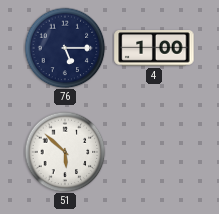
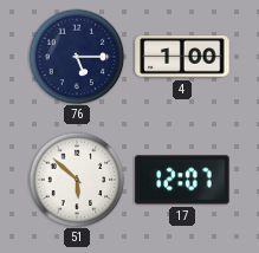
17: none -> 12:07 (182, 180)
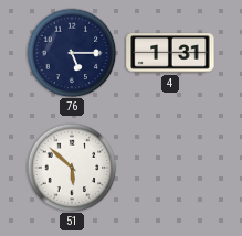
4: 1:00 -> 1:31 (170, 53)
17: 12:07 -> none (182, 180)
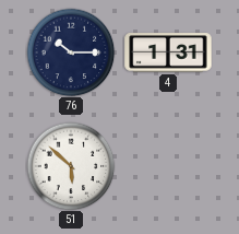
76: 5:15 -> 10:15 (71, 52)
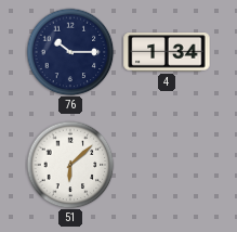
4: 1:31 -> 1:34 (167, 52)
51: 5:52 -> 6:08 (70, 165)
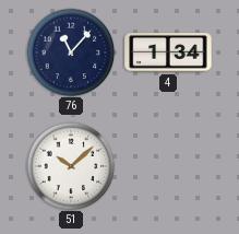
76: 10:15 -> 11:07 (71, 52)
51: 6:08 -> 10:08 (71, 166)
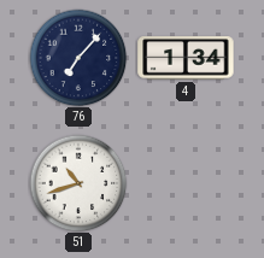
76: 11:07 -> 7:07 (78, 58)
51: 10:08 -> 10:42 (78, 183)
